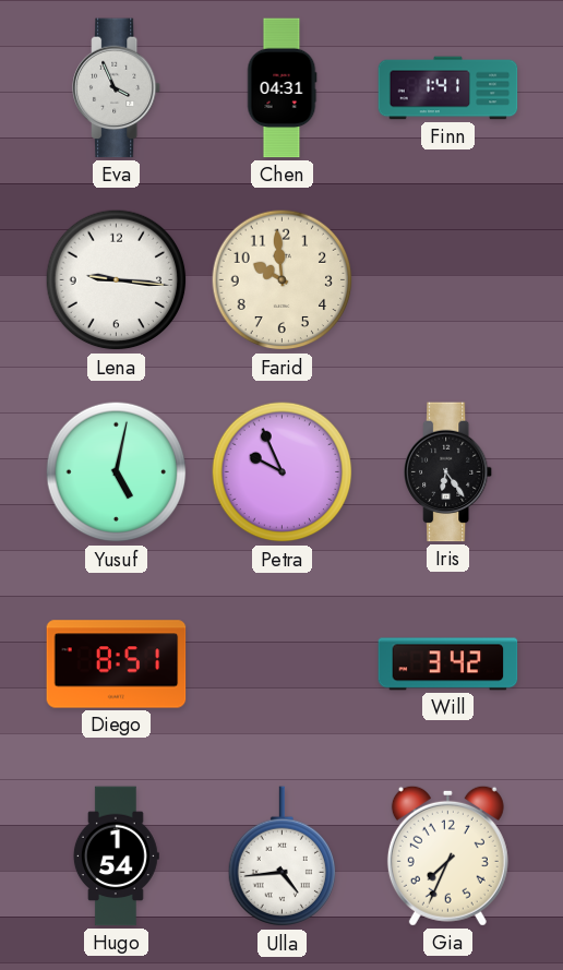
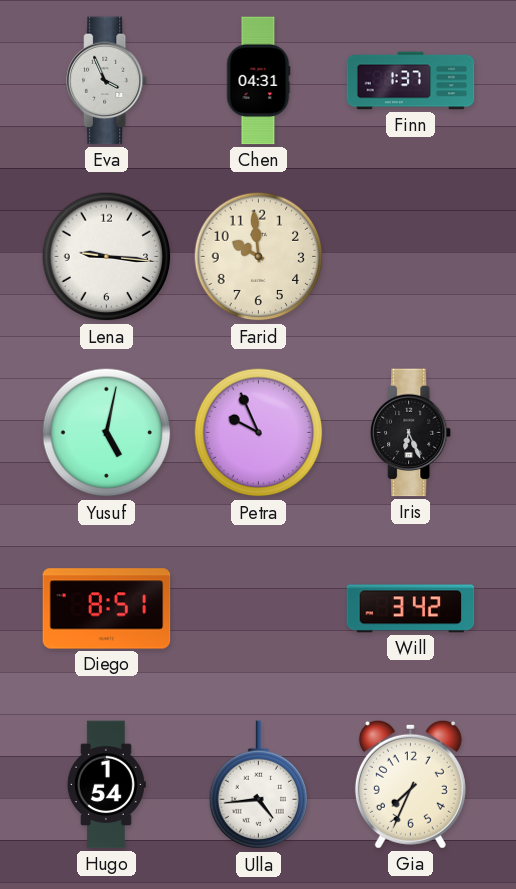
Finn: 1:41 -> 1:37 (411, 81)
Iris: 6:24 -> 6:26 (411, 433)
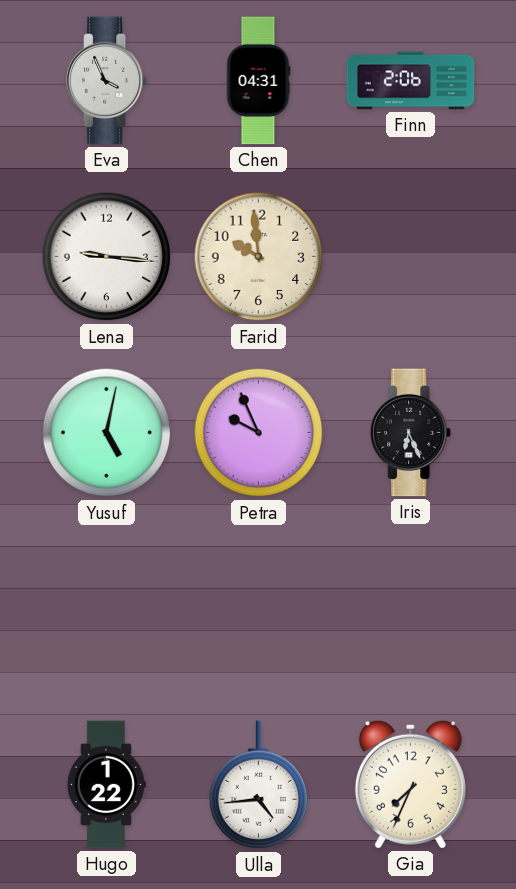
Finn: 1:37 -> 2:06 (411, 81)
Diego: 8:51 -> none (107, 609)
Will: 3:42 -> none (411, 609)
Hugo: 1:54 -> 1:22 (106, 785)
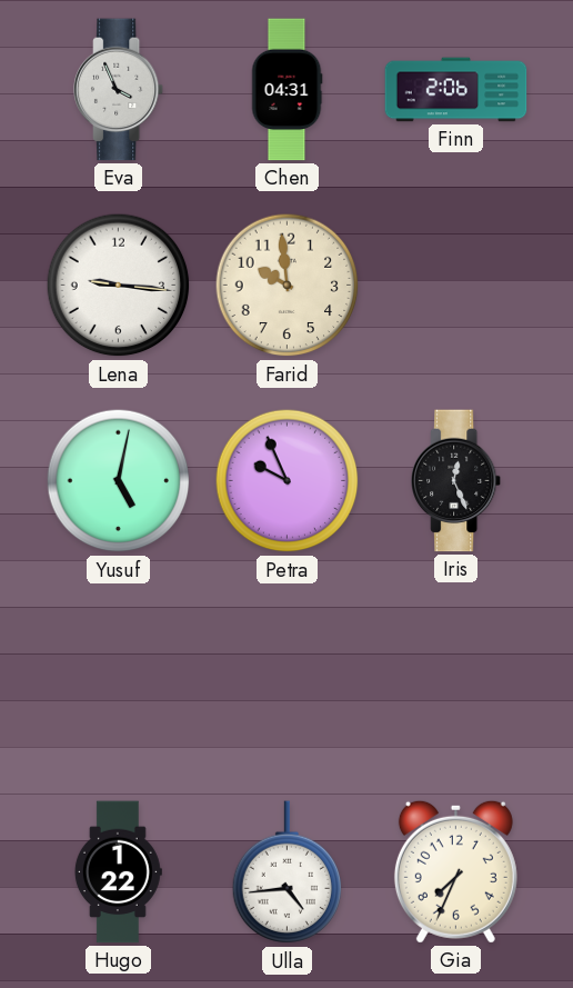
Iris: 6:26 -> 12:26 (456, 481)
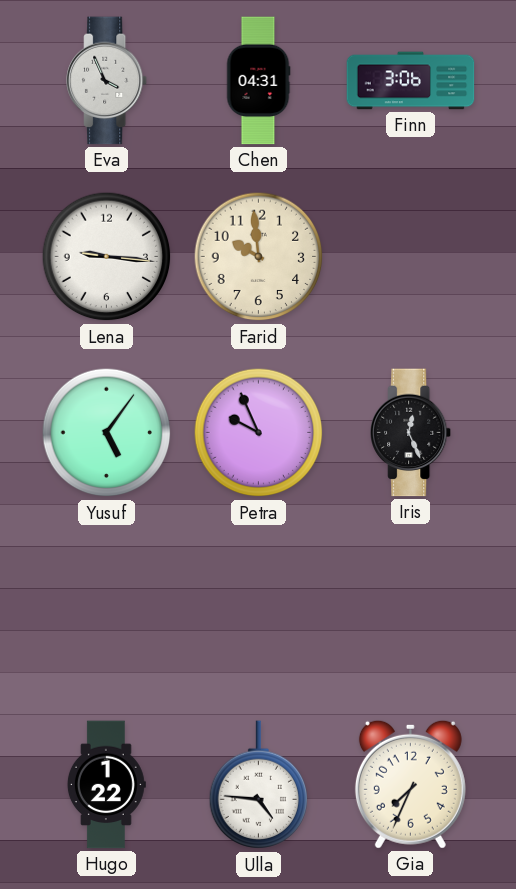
Finn: 2:06 -> 3:06 (411, 81)
Yusuf: 5:02 -> 5:06 (107, 433)
Ulla: 4:44 -> 4:46 (259, 785)
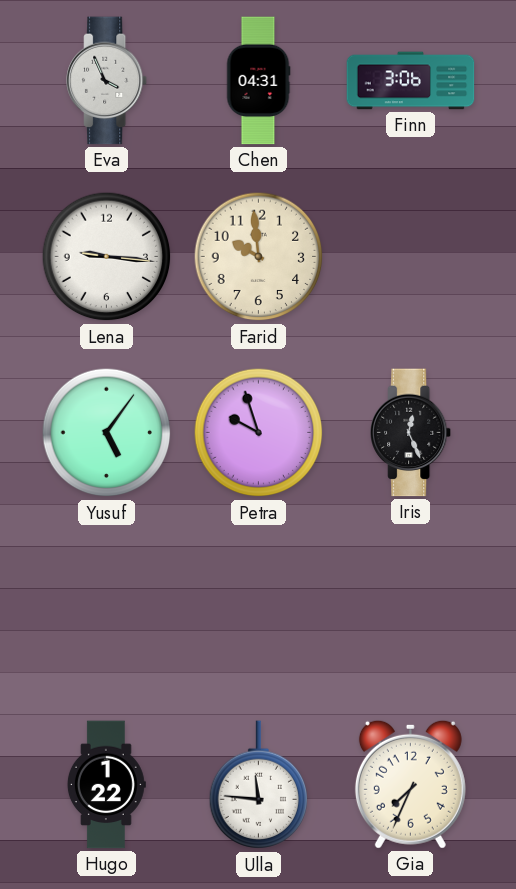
Petra: 9:56 -> 9:57 (259, 433)
Ulla: 4:46 -> 11:46 (259, 785)
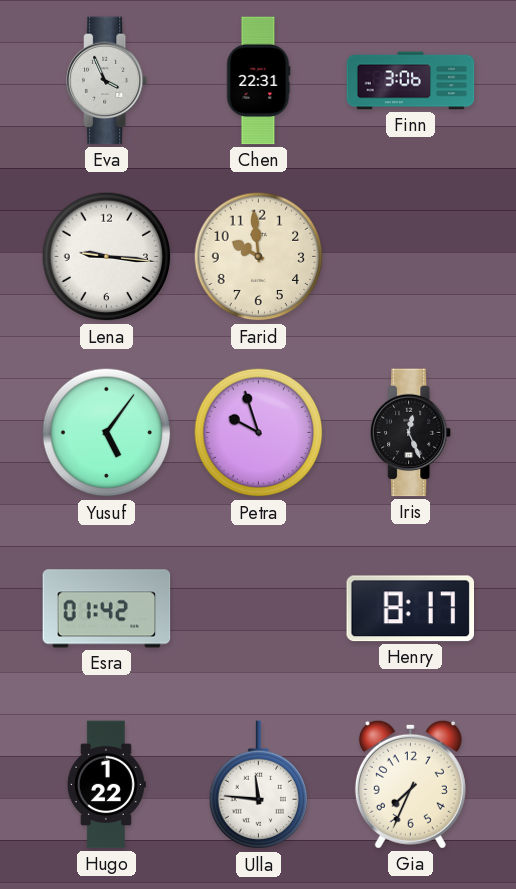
Chen: 04:31 -> 22:31 (258, 81)
Esra: none -> 01:42 (107, 609)
Henry: none -> 8:17 (410, 609)
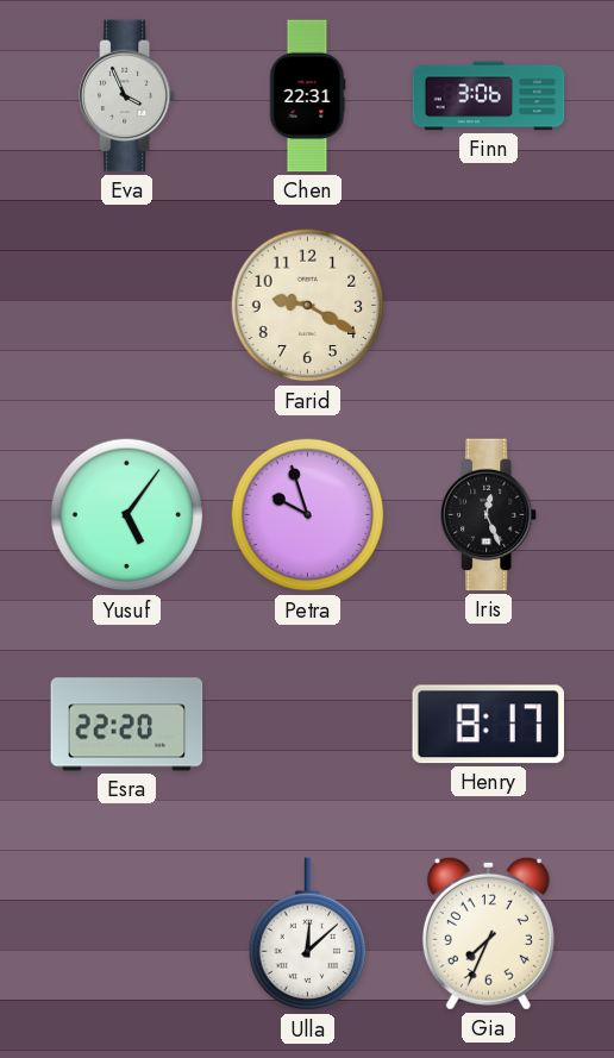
Lena: 9:16 -> none (107, 257)
Farid: 9:59 -> 9:20 (308, 306)
Esra: 01:42 -> 22:20 (127, 725)
Hugo: 1:22 -> none (106, 785)
Ulla: 11:46 -> 12:08 (308, 934)
